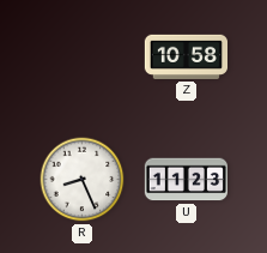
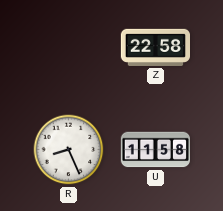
Z: 10:58 -> 22:58 (155, 47)
U: 11:23 -> 11:58 (155, 150)
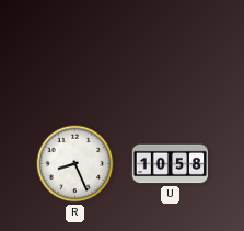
Z: 22:58 -> none (155, 47)
U: 11:58 -> 10:58 (170, 164)
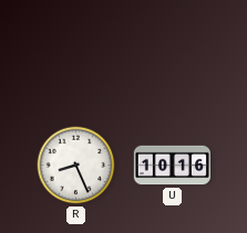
U: 10:58 -> 10:16 (172, 166)
